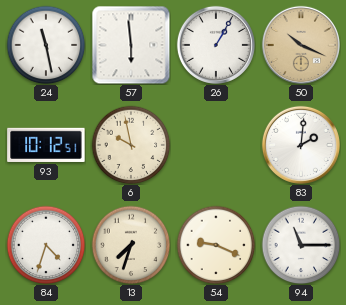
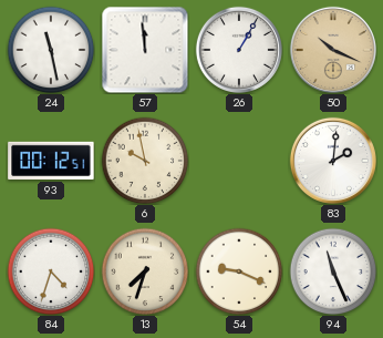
57: 5:59 -> 11:59 (145, 50)
93: 10:12 -> 00:12 (51, 161)
94: 11:15 -> 11:26 (333, 272)
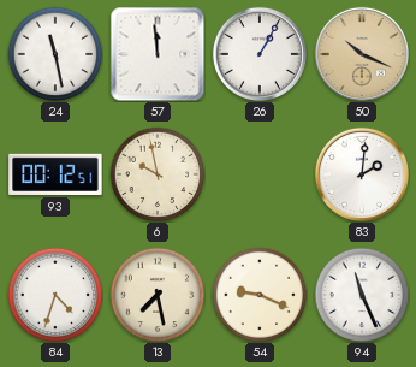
13: 7:33 -> 7:28 (158, 295)
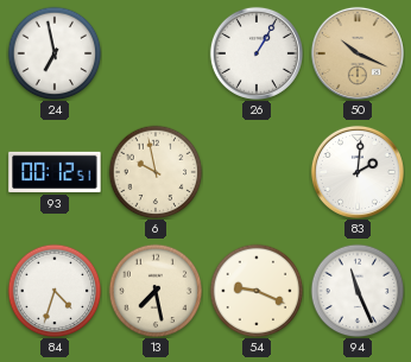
24: 11:28 -> 6:58 (55, 53)
57: 11:59 -> none (158, 54)
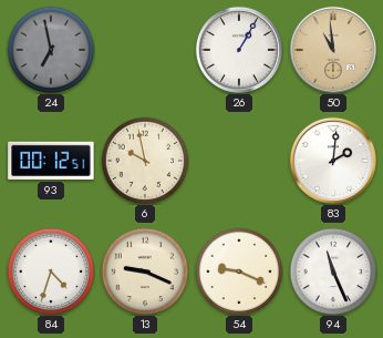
24 dial: white -> grey (51, 50)
50: 10:19 -> 10:59 (333, 50)
13: 7:28 -> 9:19 (145, 272)
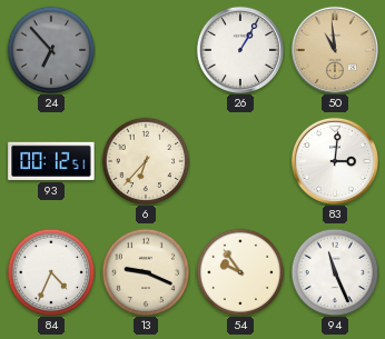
24: 6:58 -> 6:53 (51, 50)
6: 9:58 -> 6:37 (146, 161)
83: 2:01 -> 3:01 (335, 161)
84: 4:33 -> 4:34 (51, 272)
54: 9:19 -> 9:54 (240, 272)
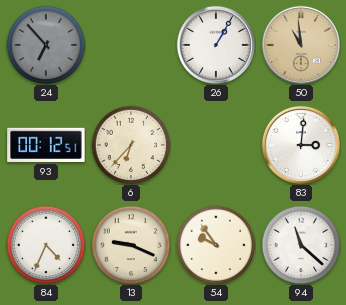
94: 11:26 -> 11:22 (301, 245)
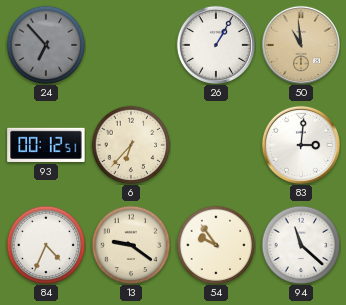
13: 9:19 -> 9:21 (131, 245)
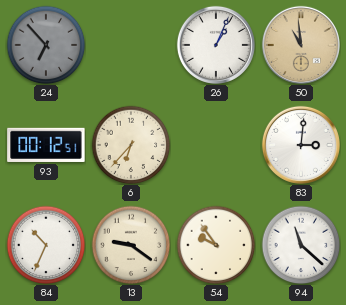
26: 1:05 -> 1:04 (216, 45)
84: 4:34 -> 10:34 (46, 245)
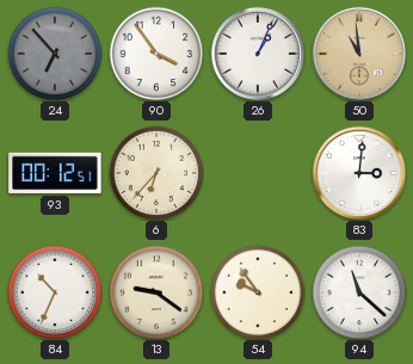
90: none -> 3:54 (156, 54)
